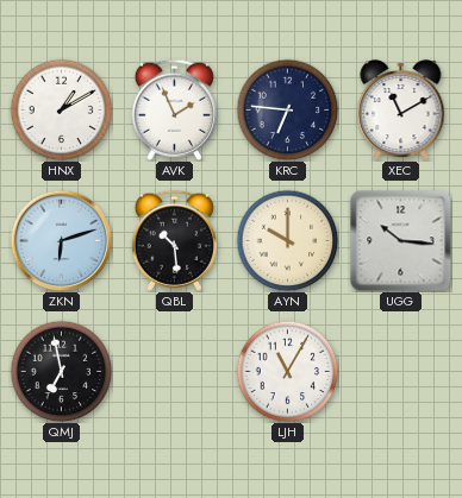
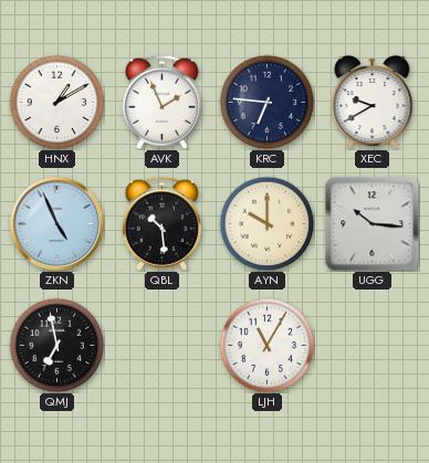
XEC: 11:10 -> 9:40 (373, 102)
ZKN: 6:12 -> 4:56 (56, 223)
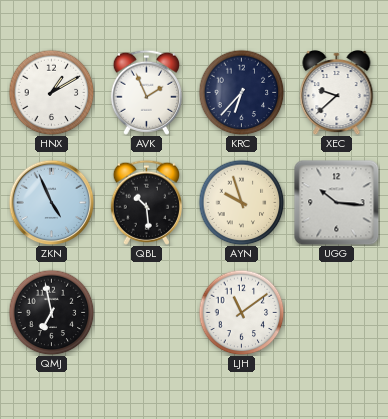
KRC: 6:46 -> 6:37 (241, 92)
XEC: 9:40 -> 9:38 (337, 92)
AYN: 10:00 -> 9:57 (241, 202)
LJH: 11:05 -> 11:09 (241, 312)
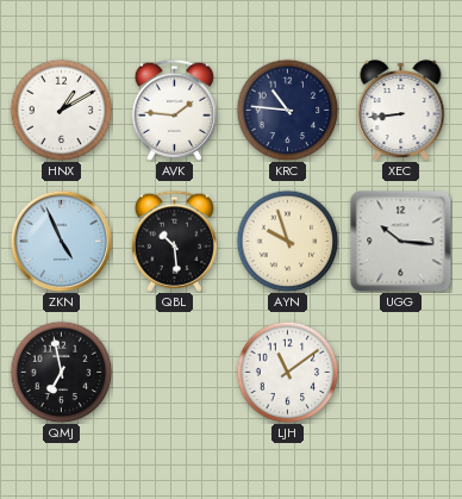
AVK: 1:56 -> 1:46 (174, 110)
KRC: 6:37 -> 10:46 (287, 110)
XEC: 9:38 -> 8:44 (401, 110)
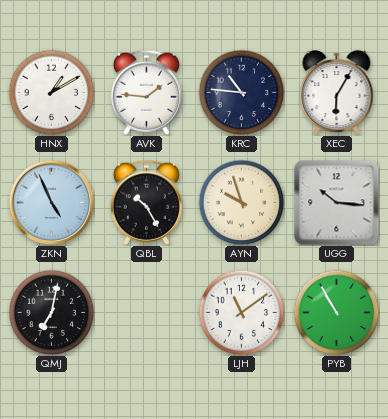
XEC: 8:44 -> 6:05 (337, 92)
QBL: 10:29 -> 10:25 (146, 202)
QMJ: 6:58 -> 7:02 (51, 312)
PYB: none -> 10:55 (336, 312)
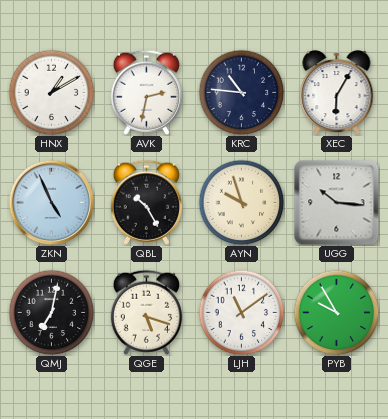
AVK: 1:46 -> 2:32 (146, 92)
QGE: none -> 5:18 (146, 312)
PYB: 10:55 -> 9:55 (336, 312)
